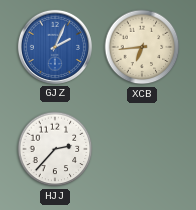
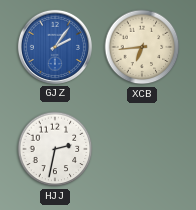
GJZ: 2:04 -> 2:06 (55, 47)
HJJ: 2:37 -> 2:32 (55, 149)
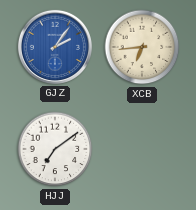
HJJ: 2:32 -> 7:09 (55, 149)
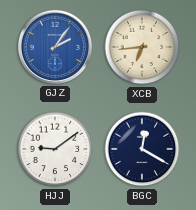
HJJ: 7:09 -> 9:09 (55, 149)
BGC: none -> 12:20 (142, 149)
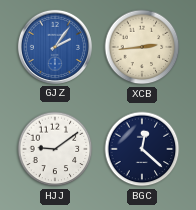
XCB: 6:44 -> 2:44 (142, 47)
BGC: 12:20 -> 12:22 (142, 149)
